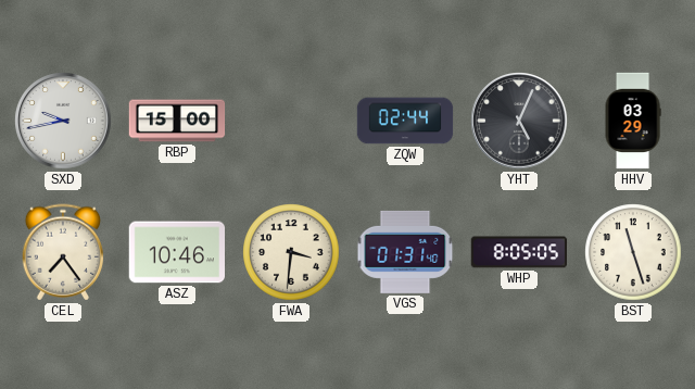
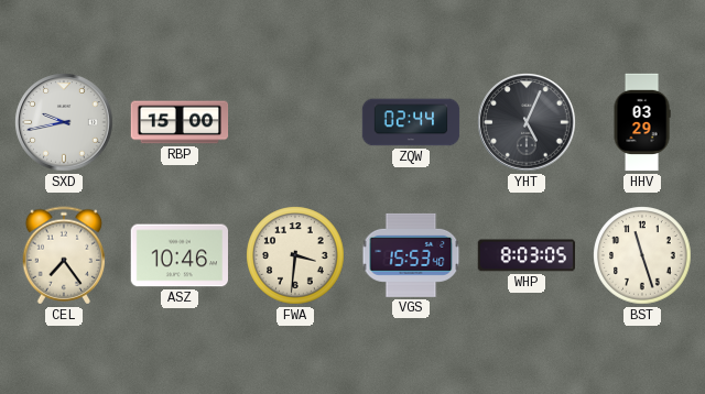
VGS: 01:31 -> 15:53 (411, 255)
WHP: 8:05 -> 8:03 (527, 255)
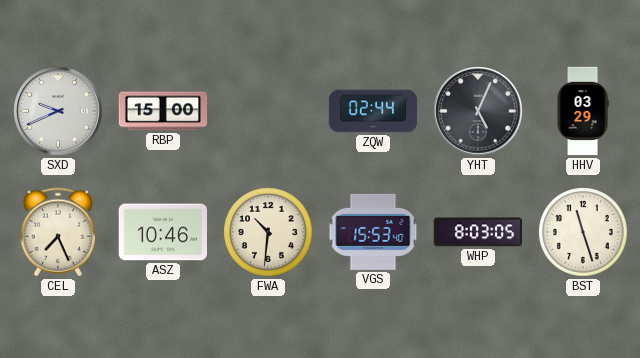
SXD: 9:43 -> 9:41 (58, 111)
CEL: 7:24 -> 7:26 (58, 232)
FWA: 3:31 -> 10:31 (268, 232)
